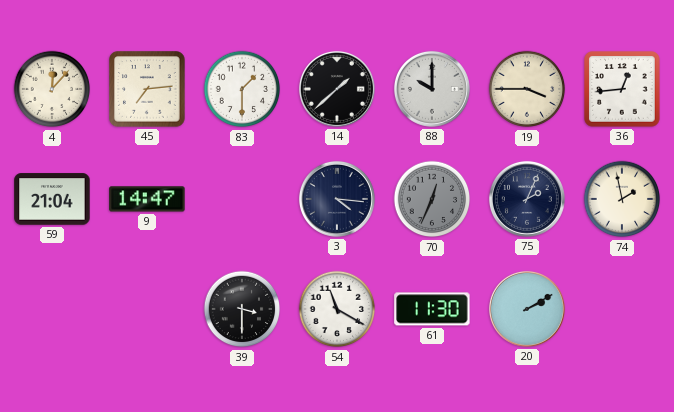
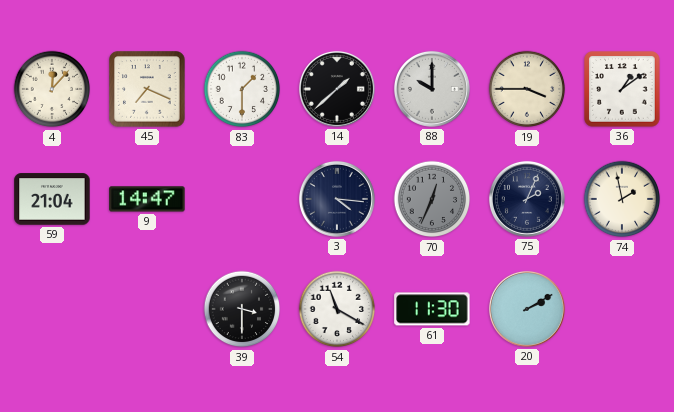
45: 7:14 -> 7:19 (147, 89)
36: 12:44 -> 1:09 (622, 89)
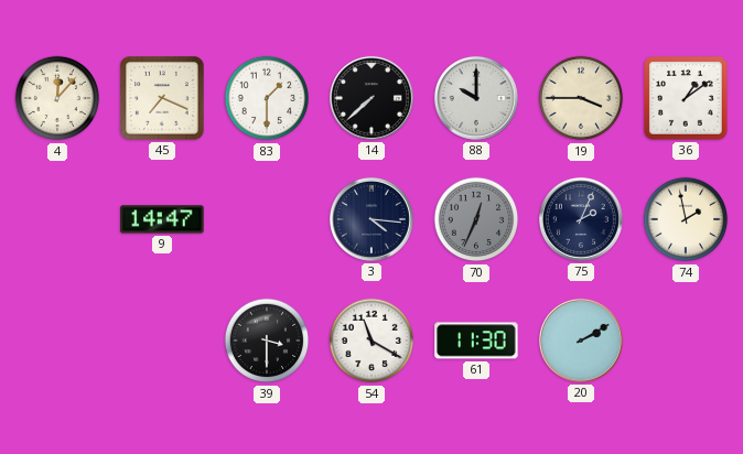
14: 1:38 -> 7:38 (371, 98)
59: 21:04 -> none (52, 199)
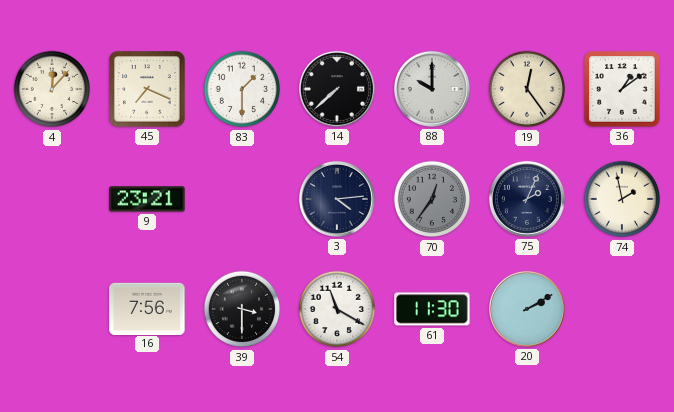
19: 3:45 -> 12:24 (527, 89)
9: 14:47 -> 23:21 (147, 199)
3: 4:16 -> 4:14 (337, 199)
70: 12:34 -> 12:36 (432, 199)
16: none -> 7:56 (147, 308)
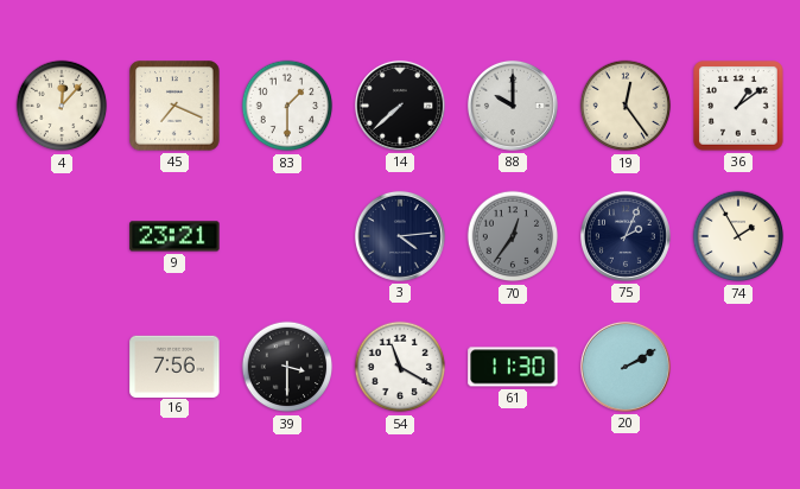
74: 1:58 -> 1:55 (738, 236)
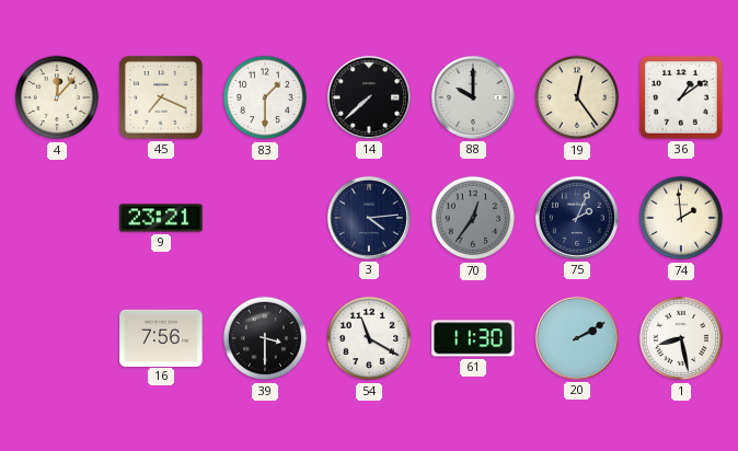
74: 1:55 -> 1:59 (681, 218)
1: none -> 8:28 (681, 338)
